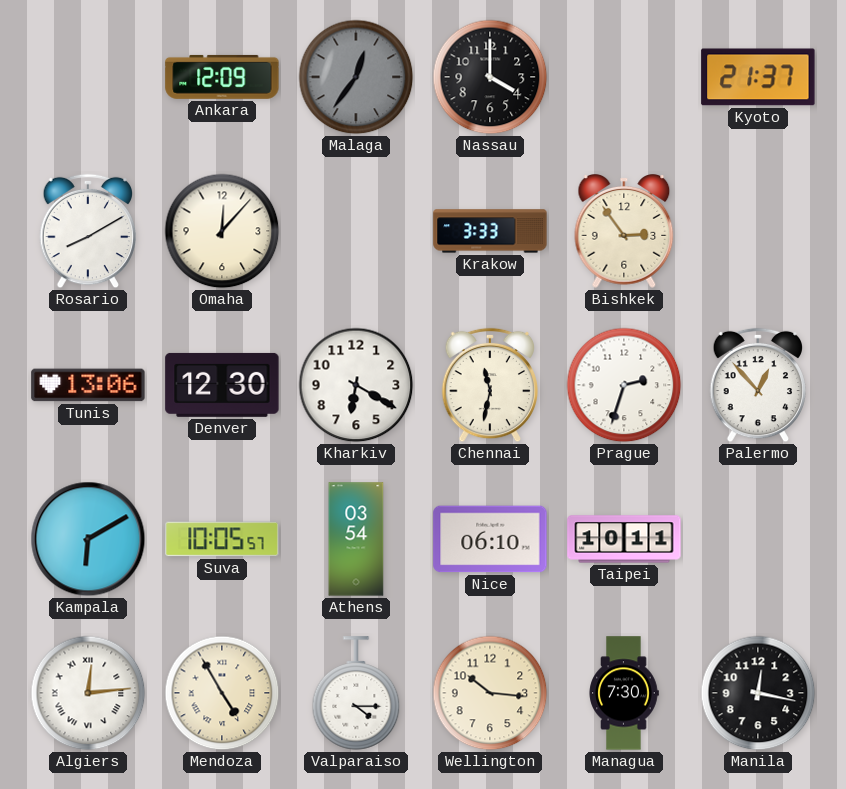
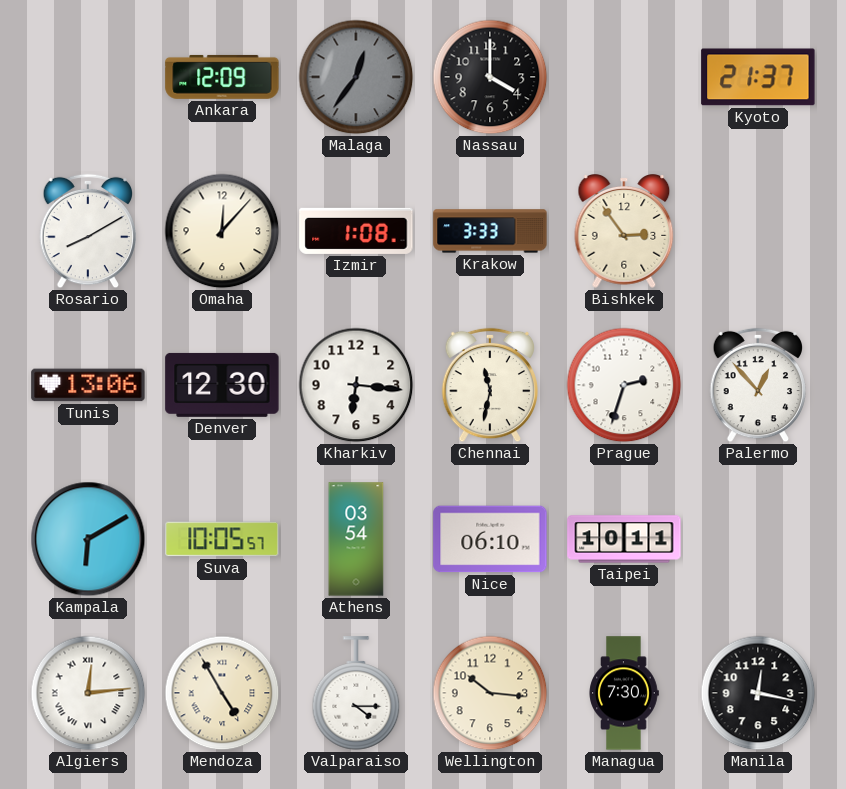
Izmir: none -> 1:08 (356, 231)
Kharkiv: 6:20 -> 6:16 (356, 385)
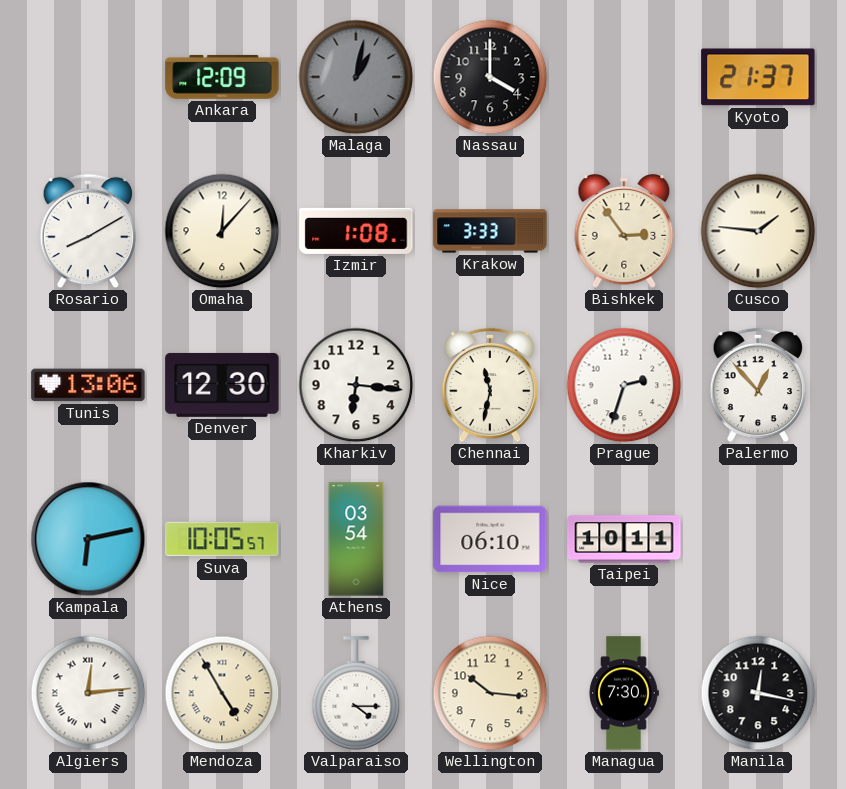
Malaga: 12:36 -> 1:02 (356, 77)
Cusco: none -> 1:46 (758, 231)
Kampala: 6:10 -> 6:13 (88, 539)
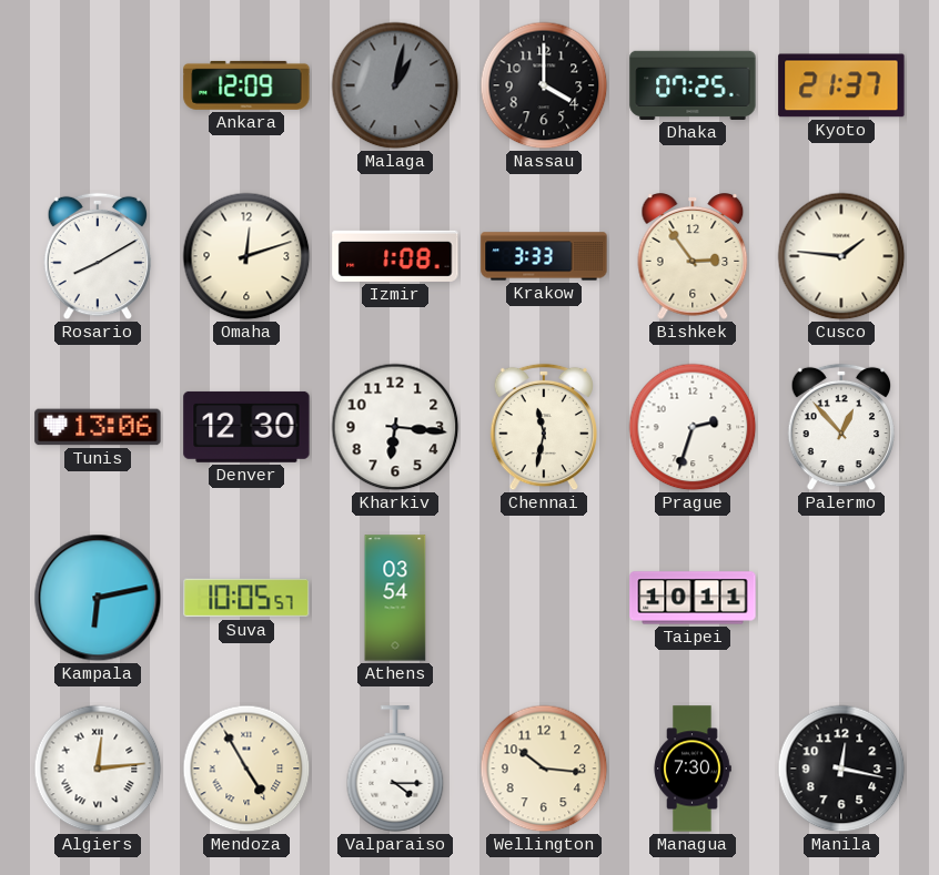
Dhaka: none -> 07:25 (693, 85)
Omaha: 12:07 -> 12:12 (246, 256)
Nice: 06:10 -> none (490, 539)
